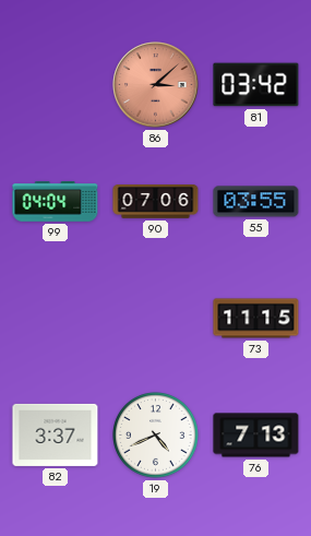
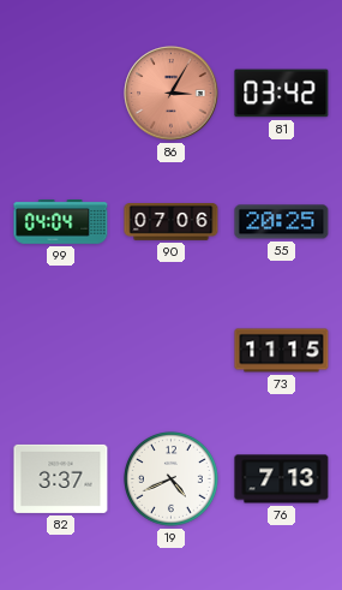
86: 3:08 -> 3:05 (172, 94)
55: 03:55 -> 20:25 (282, 222)
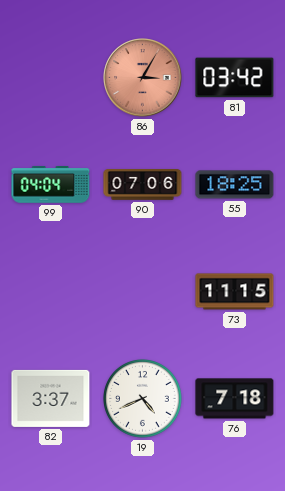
55: 20:25 -> 18:25 (235, 185)
76: 7:13 -> 7:18 (235, 399)
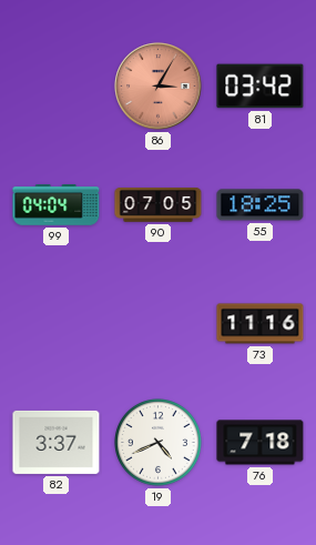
90: 07:06 -> 07:05 (159, 205)
73: 11:15 -> 11:16 (261, 324)
